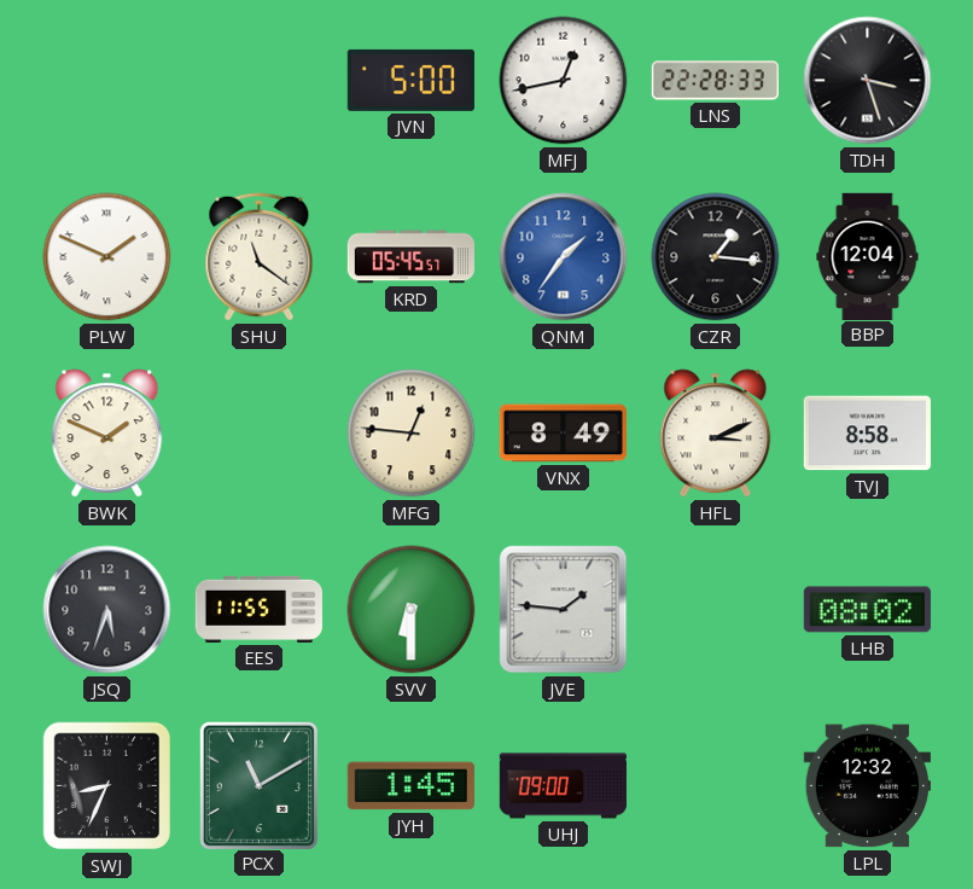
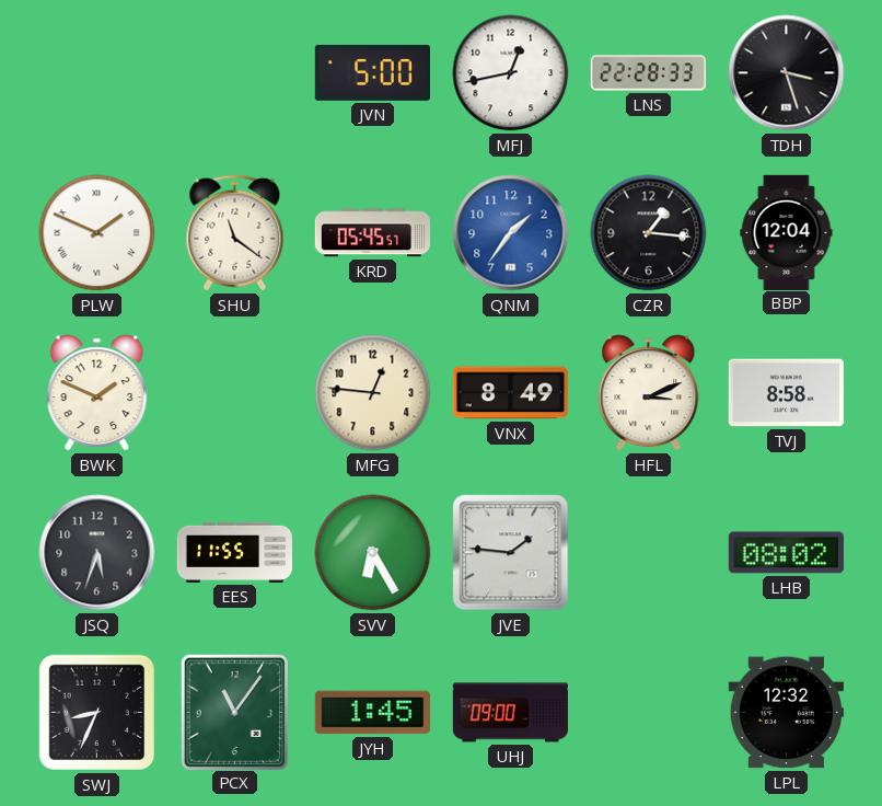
SVV: 6:30 -> 6:25 (373, 553)
PCX: 11:10 -> 11:06 (234, 712)
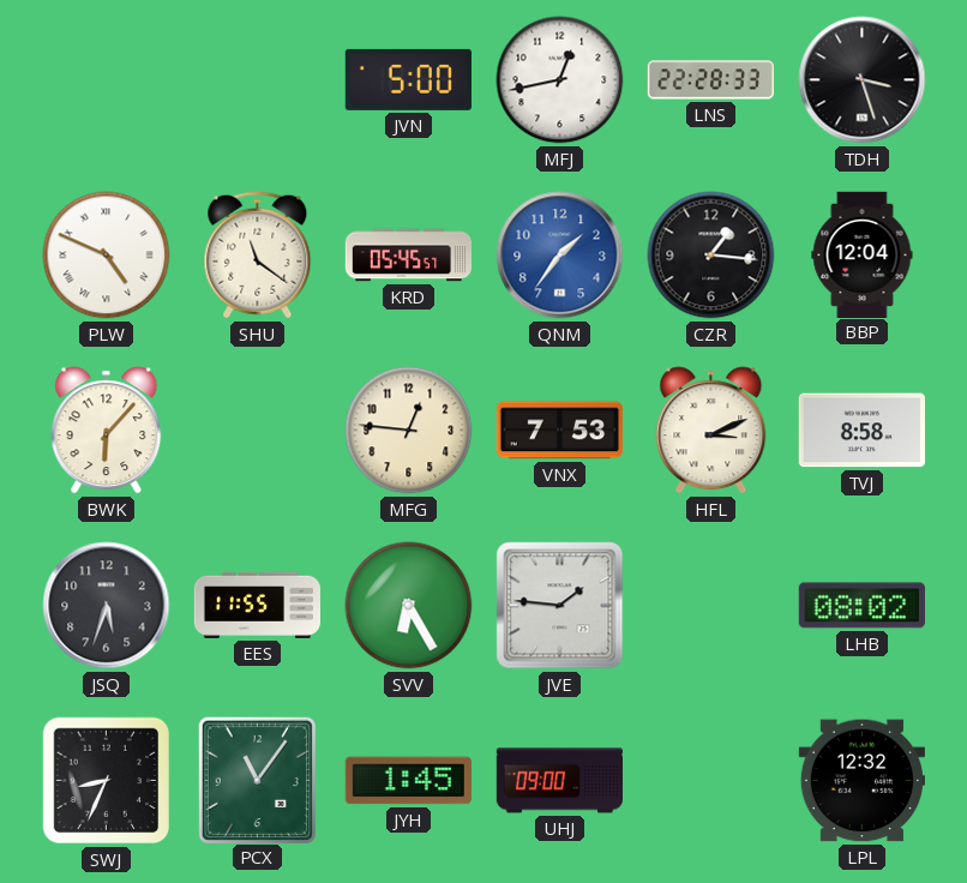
PLW: 1:49 -> 4:49 (107, 256)
BWK: 1:49 -> 6:07 (107, 431)
VNX: 8:49 -> 7:53 (559, 431)
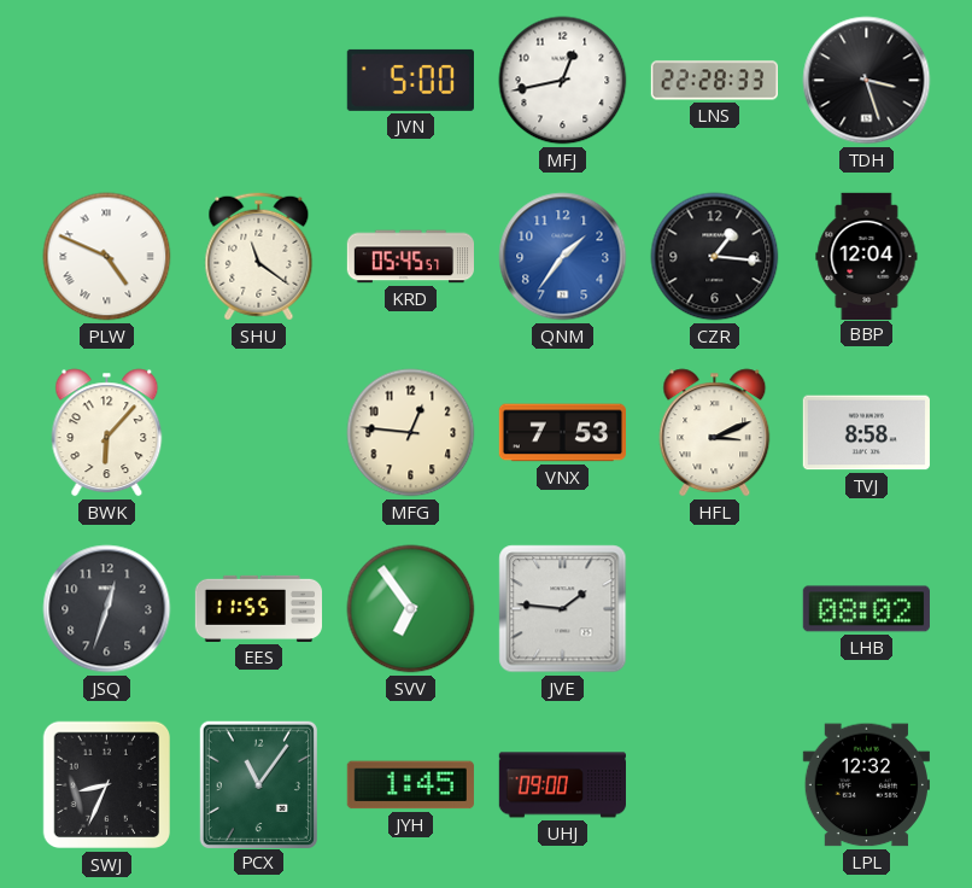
JSQ: 5:33 -> 12:33 (107, 609)
SVV: 6:25 -> 6:54 (411, 609)
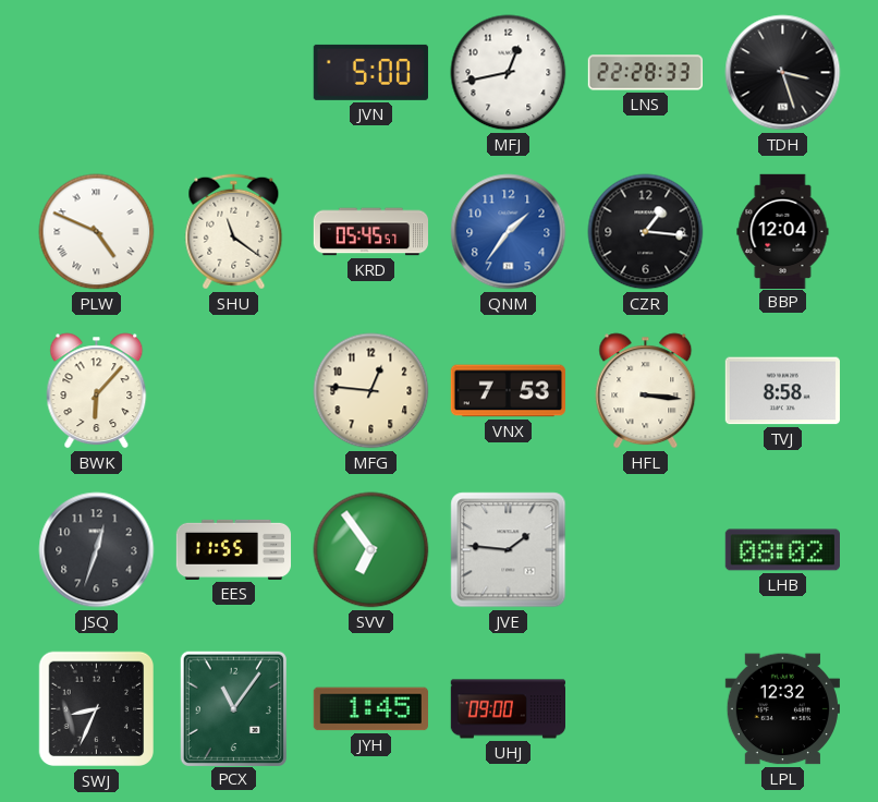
HFL: 3:11 -> 3:16 (646, 391)
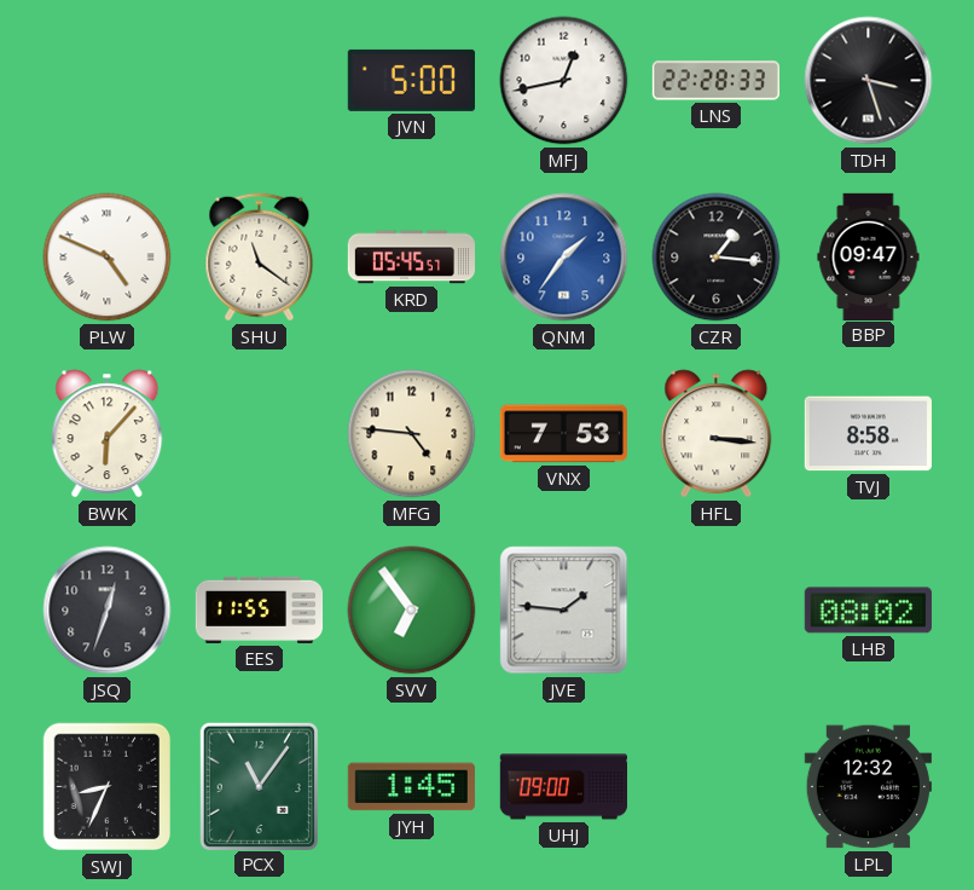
BBP: 12:04 -> 09:47 (869, 256)
MFG: 12:46 -> 4:46 (412, 434)
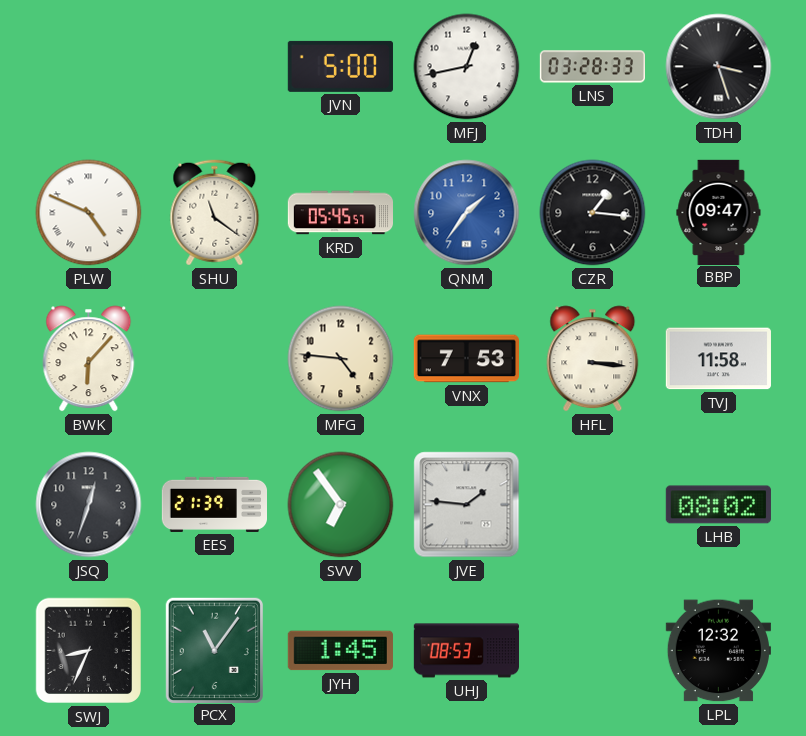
LNS: 22:28 -> 03:28 (592, 67)
TVJ: 8:58 -> 11:58 (718, 359)
EES: 11:55 -> 21:39 (214, 504)
UHJ: 09:00 -> 08:53 (466, 651)
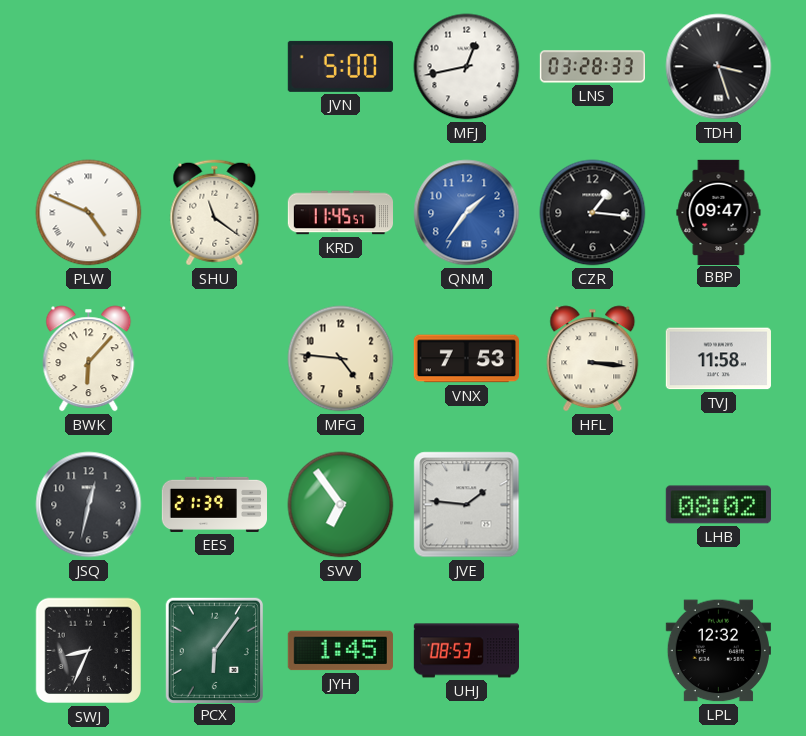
KRD: 05:45 -> 11:45 (340, 213)
JSQ: 12:33 -> 12:32 (89, 505)
PCX: 11:06 -> 6:06 (214, 650)
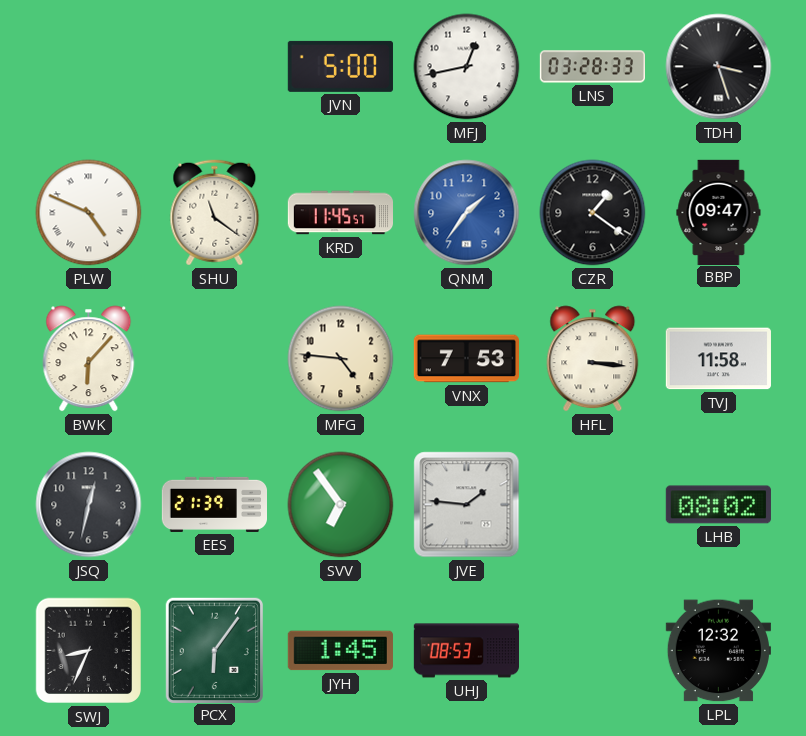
CZR: 1:16 -> 1:21 (593, 213)
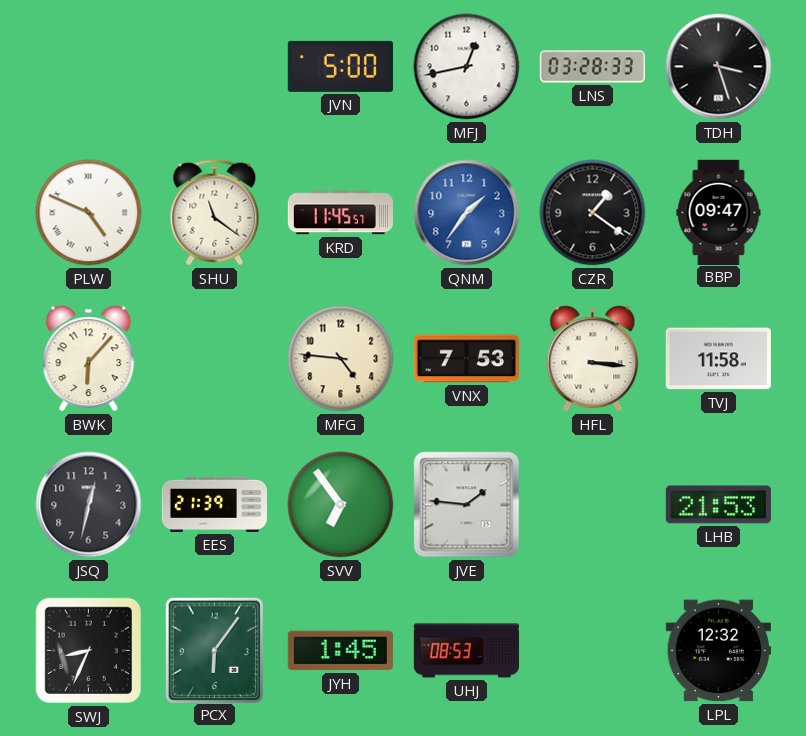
LHB: 08:02 -> 21:53 (718, 505)
